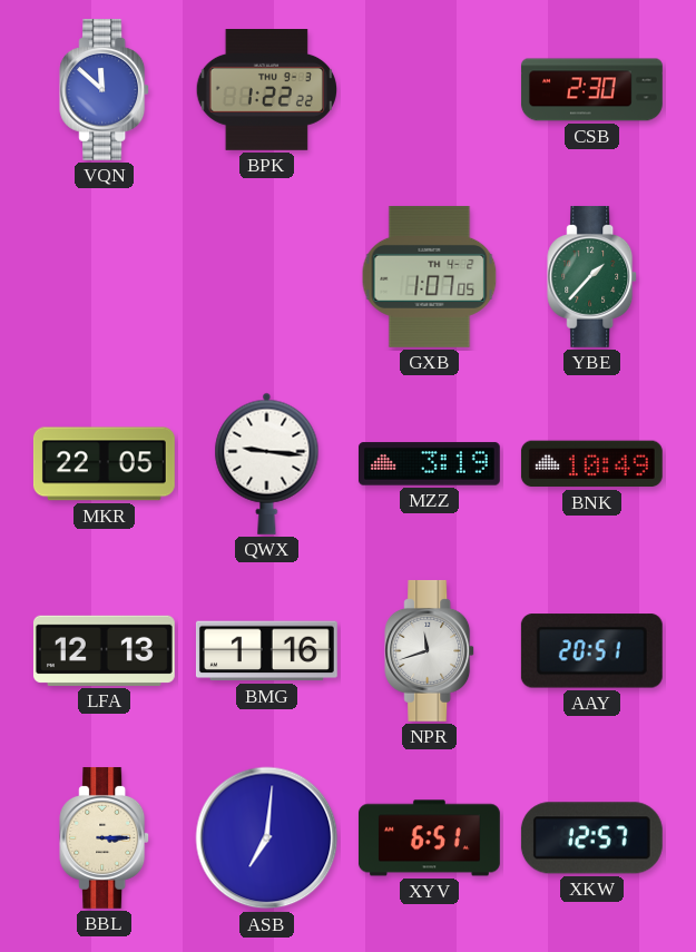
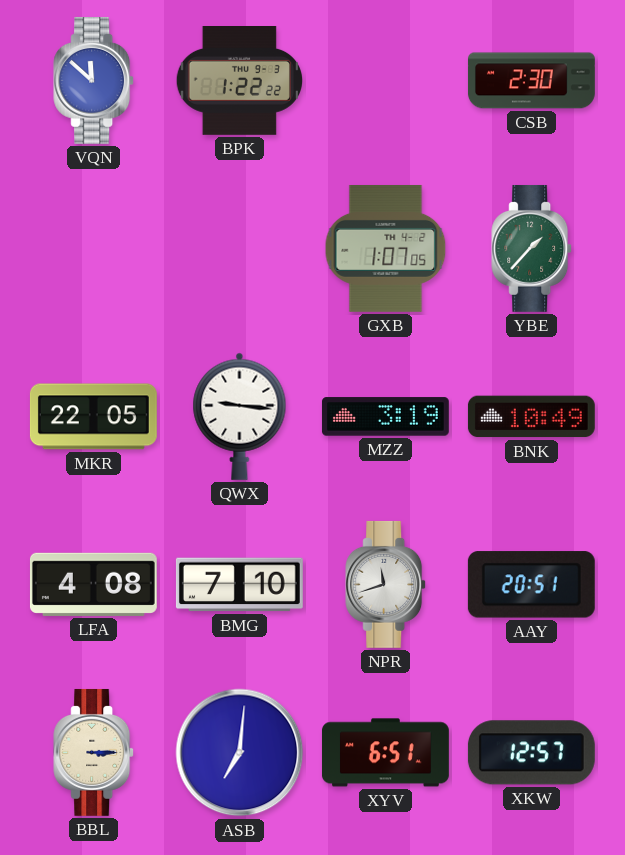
LFA: 12:13 -> 4:08 (93, 584)
BMG: 1:16 -> 7:10 (239, 585)
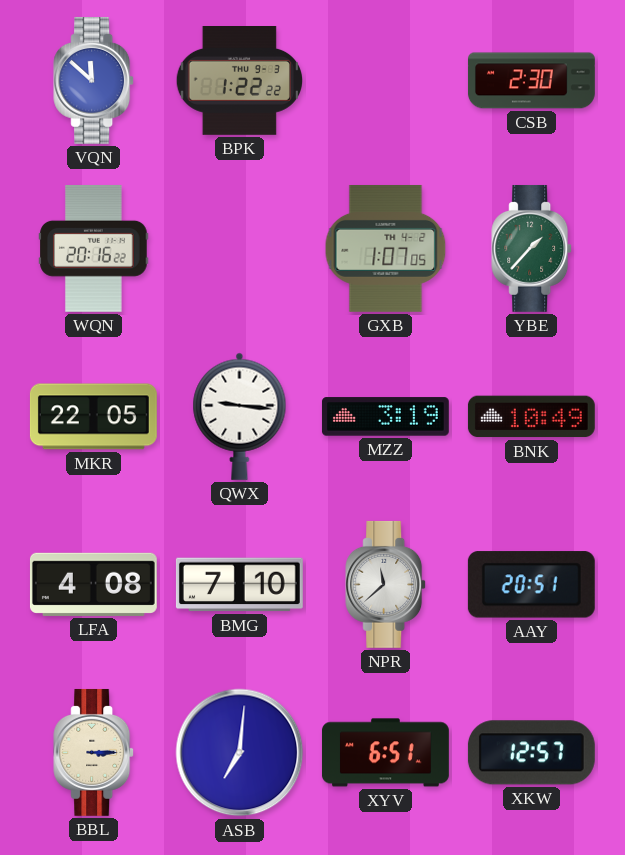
WQN: none -> 20:16 (94, 248)
NPR: 11:42 -> 11:38 (386, 584)
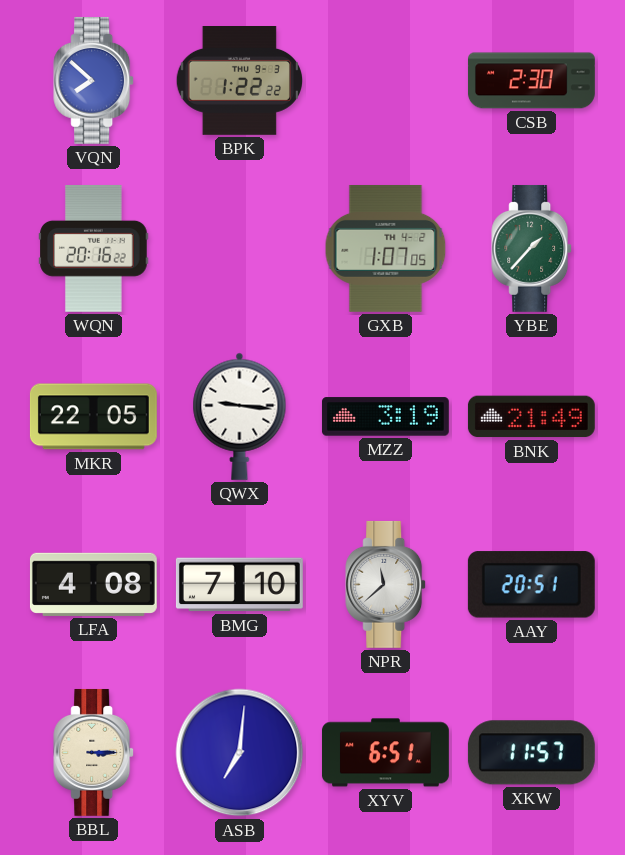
VQN: 11:52 -> 7:52 (94, 80)
BNK: 10:49 -> 21:49 (531, 417)
XKW: 12:57 -> 11:57 (531, 753)
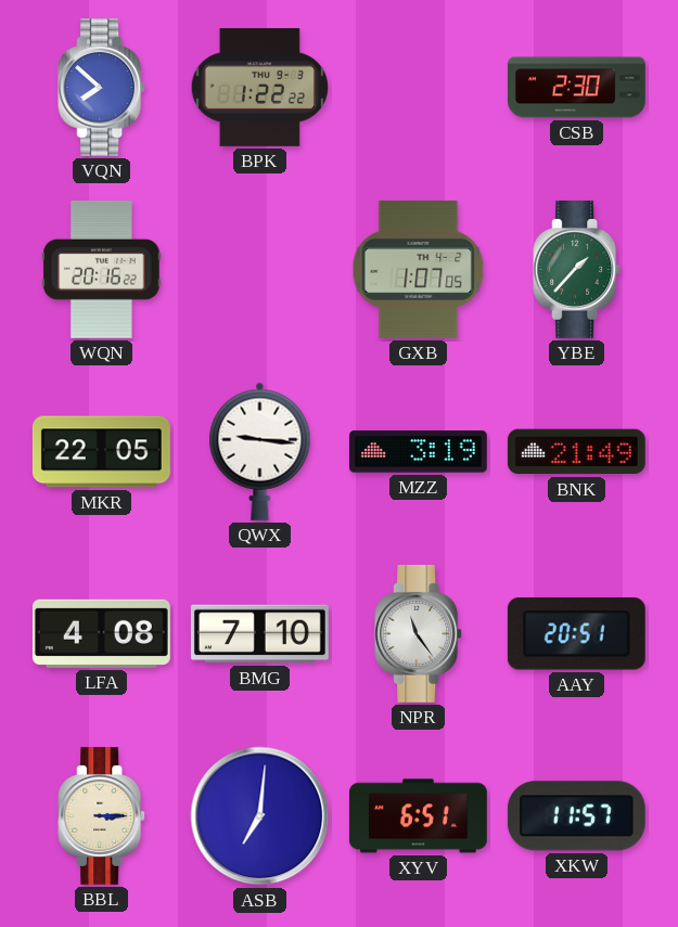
NPR: 11:38 -> 11:24 (419, 633)
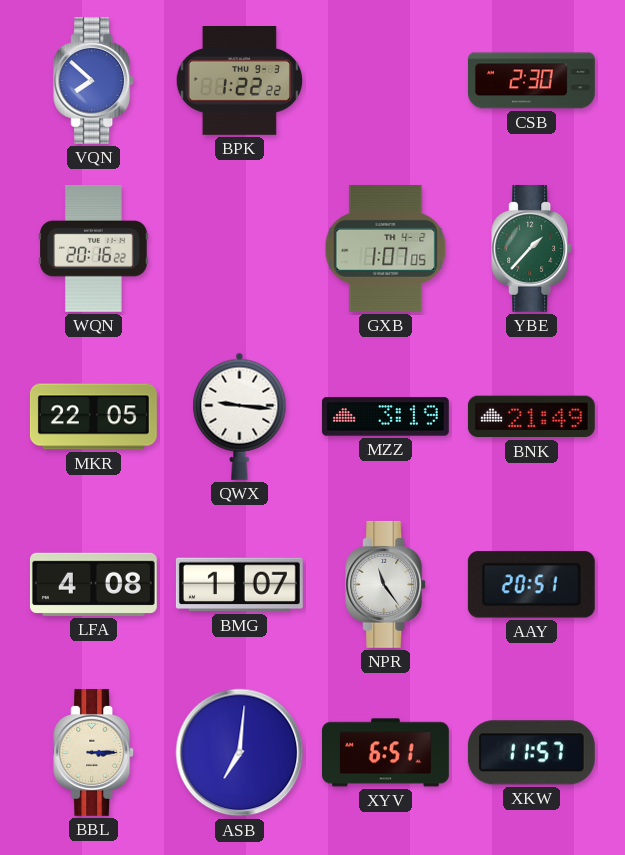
BMG: 7:10 -> 1:07 (239, 585)
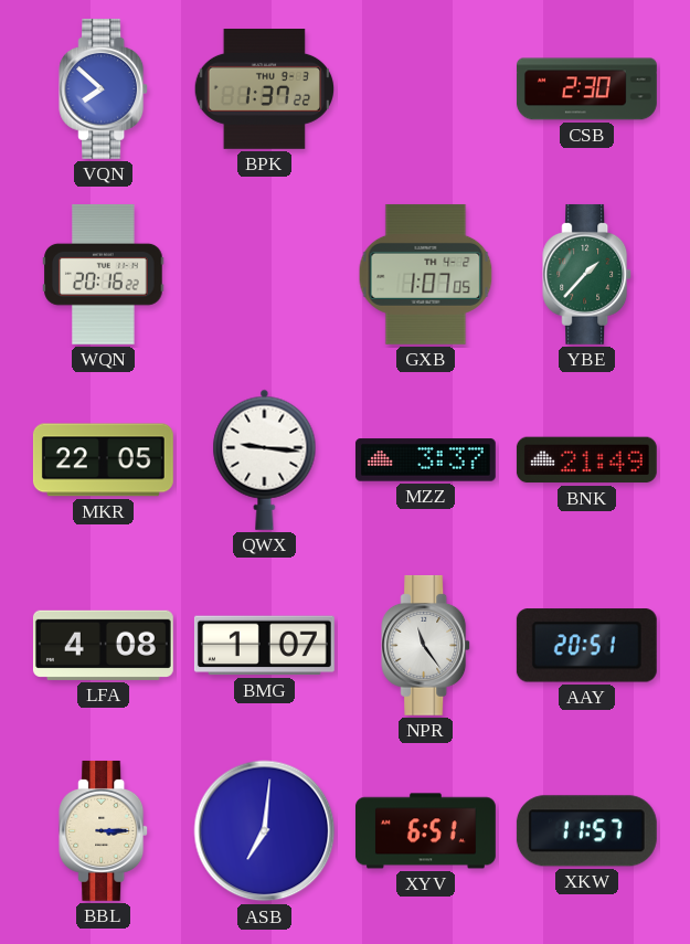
BPK: 1:22 -> 1:37 (264, 89)
MZZ: 3:19 -> 3:37 (425, 460)
